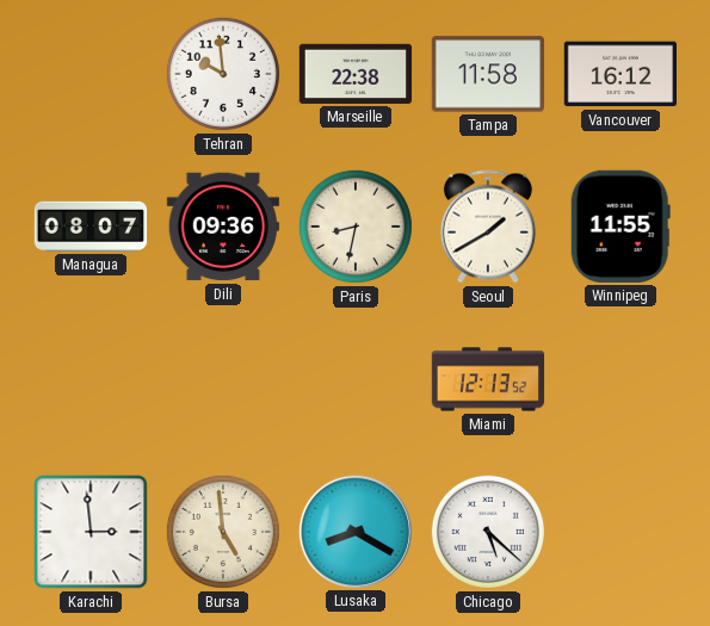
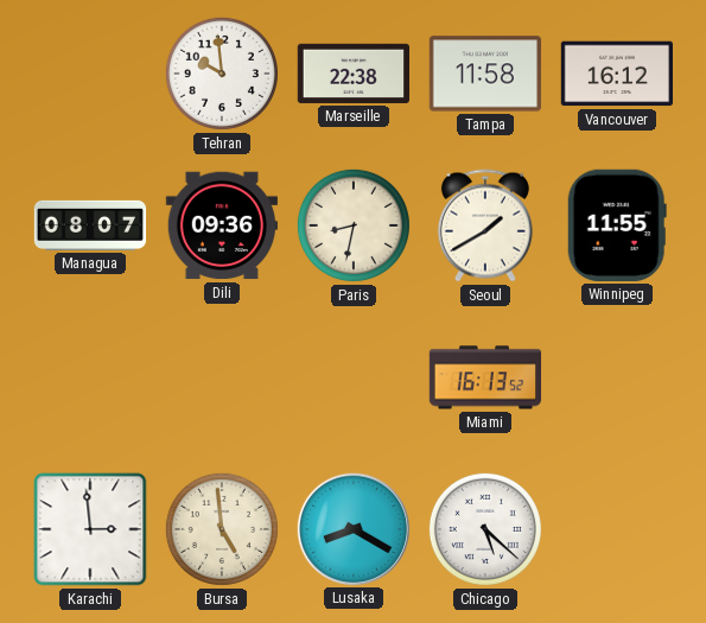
Miami: 12:13 -> 16:13 (485, 377)
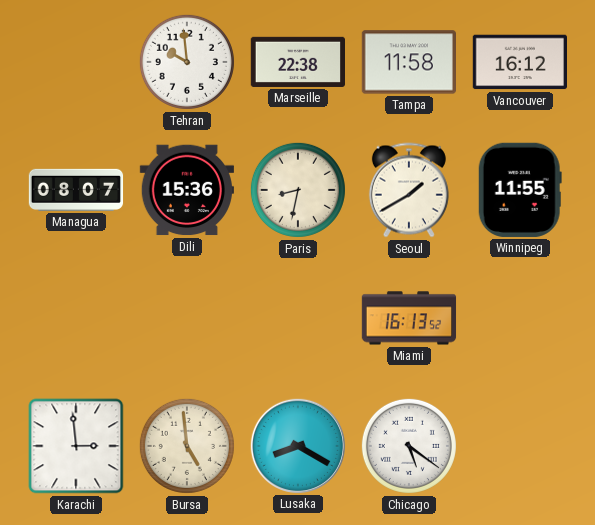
Dili: 09:36 -> 15:36 (186, 190)
Chicago: 5:22 -> 5:21 (409, 446)
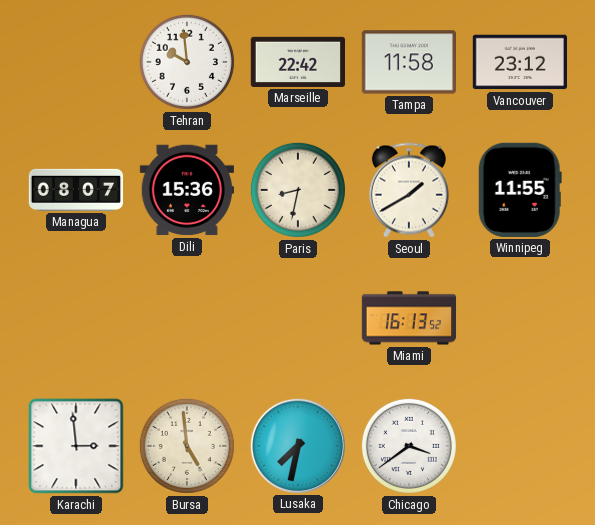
Marseille: 22:38 -> 22:42 (297, 62)
Vancouver: 16:12 -> 23:12 (519, 62)
Lusaka: 8:20 -> 7:32 (297, 445)
Chicago: 5:21 -> 3:39 (409, 446)
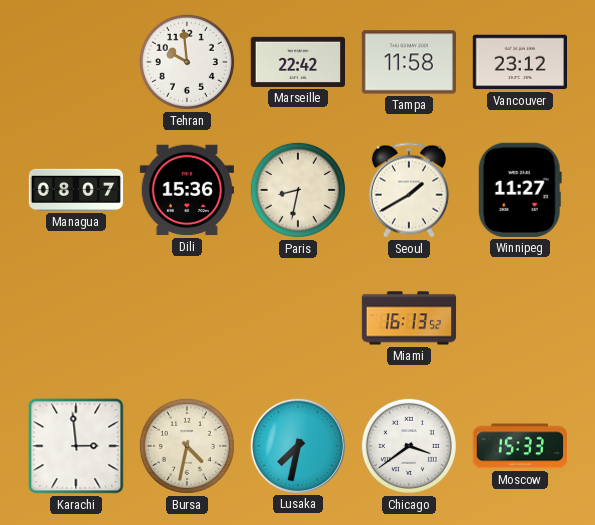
Winnipeg: 11:55 -> 11:27 (520, 190)
Bursa: 4:59 -> 4:32 (187, 446)
Moscow: none -> 15:33 (519, 446)
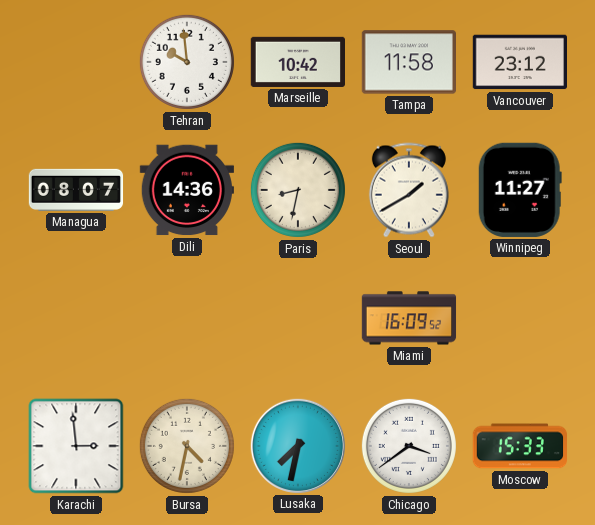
Marseille: 22:42 -> 10:42 (297, 62)
Dili: 15:36 -> 14:36 (186, 190)
Miami: 16:13 -> 16:09 (409, 318)
